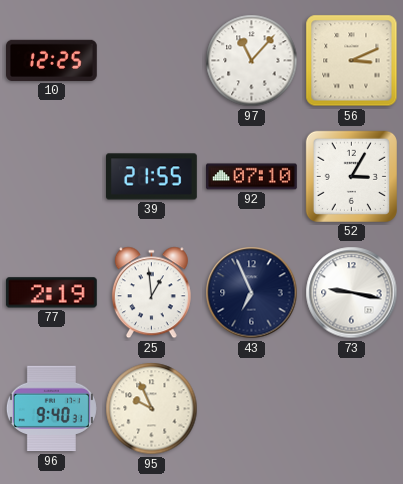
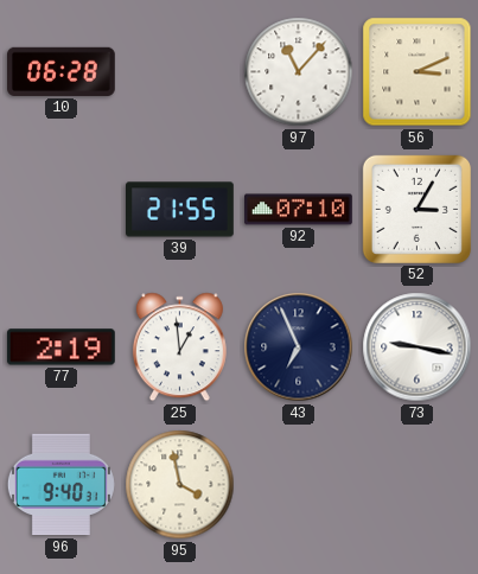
10: 12:25 -> 06:28 (62, 71)
95: 9:56 -> 3:58 (180, 485)
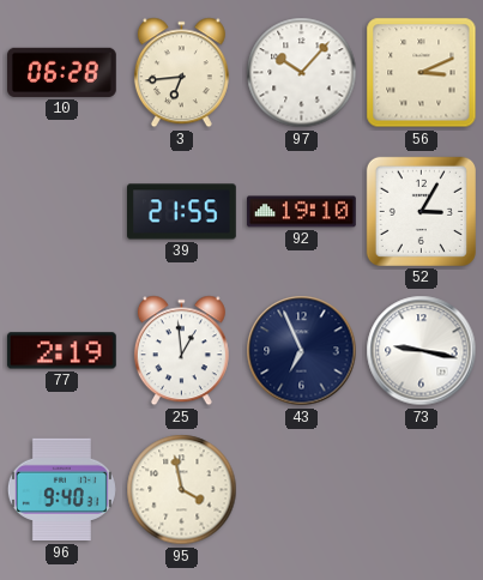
3: none -> 6:44 (181, 73)
97: 11:07 -> 10:07 (302, 73)
92: 07:10 -> 19:10 (302, 212)
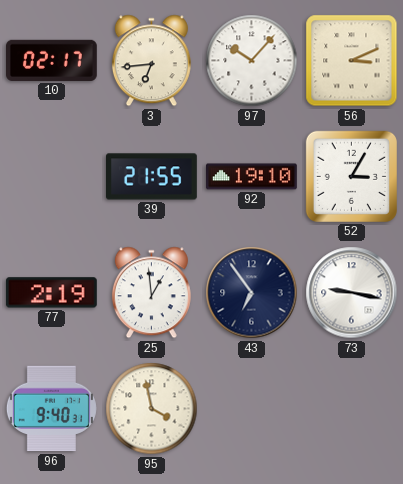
10: 06:28 -> 02:17 (52, 60)
43: 6:56 -> 6:54 (252, 293)
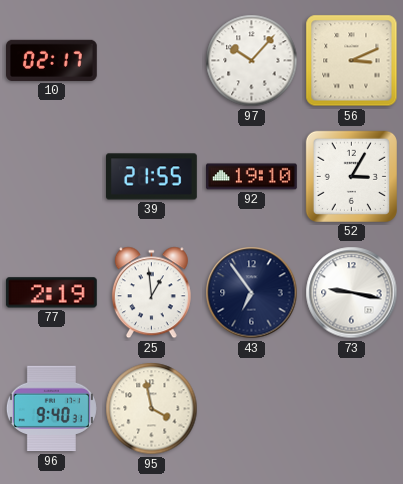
3: 6:44 -> none (151, 61)
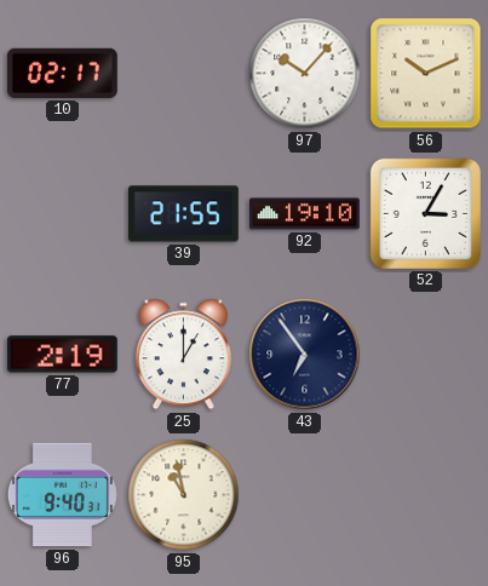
56: 3:11 -> 10:11 (426, 74)
25: 12:59 -> 1:00 (183, 355)
73: 9:17 -> none (352, 293)
95: 3:58 -> 10:58 (184, 495)
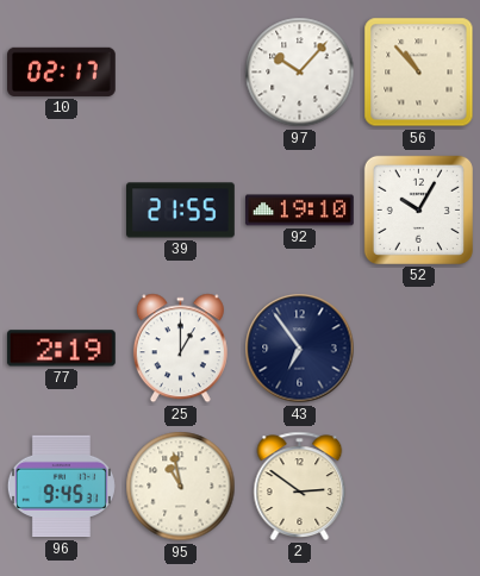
56: 10:11 -> 10:53 (419, 73)
52: 3:05 -> 10:05 (418, 209)
96: 9:40 -> 9:45 (61, 487)
2: none -> 2:51 (300, 486)
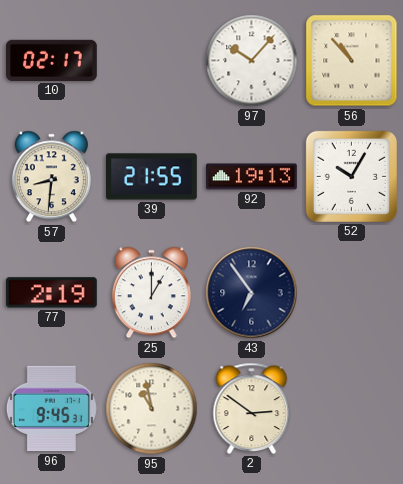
57: none -> 8:31 (51, 177)
92: 19:10 -> 19:13 (252, 177)
